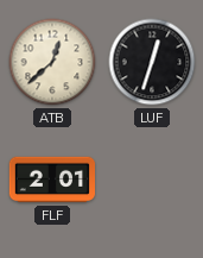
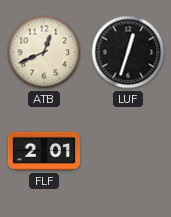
ATB: 12:38 -> 12:41 (44, 52)
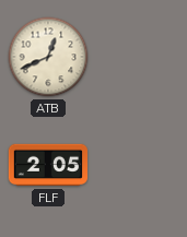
LUF: 12:33 -> none (128, 52)
FLF: 2:01 -> 2:05 (47, 165)
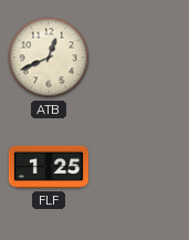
FLF: 2:05 -> 1:25 (48, 167)
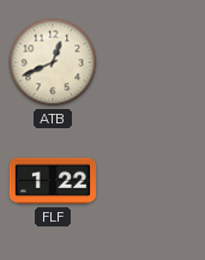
FLF: 1:25 -> 1:22 (52, 181)
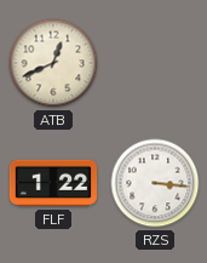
RZS: none -> 3:16 (155, 183)
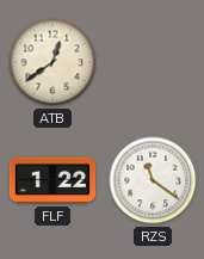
ATB: 12:41 -> 12:39 (52, 62)
RZS: 3:16 -> 11:21 (153, 180)
